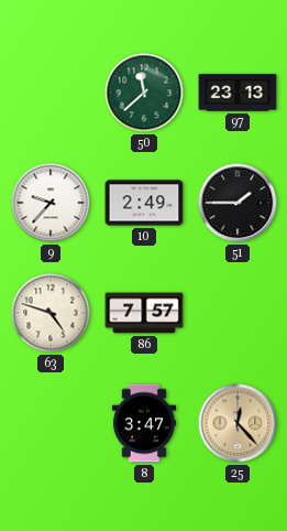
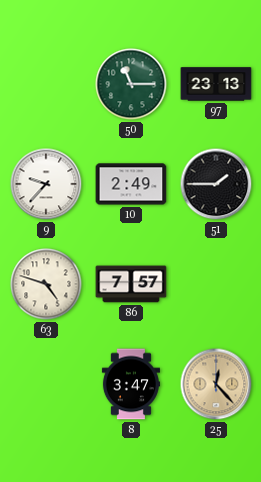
50: 11:38 -> 11:15 (131, 84)
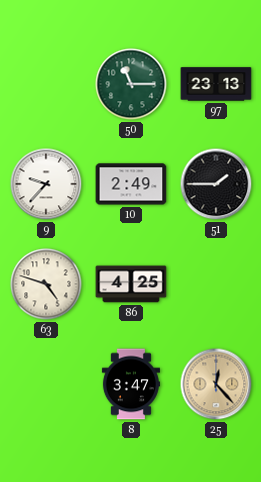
86: 7:57 -> 4:25 (131, 284)
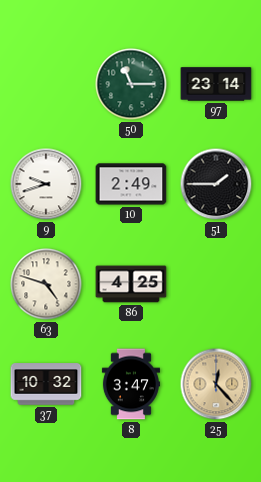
97: 23:13 -> 23:14 (216, 84)
9: 9:37 -> 9:42 (46, 184)
37: none -> 10:32 (46, 384)
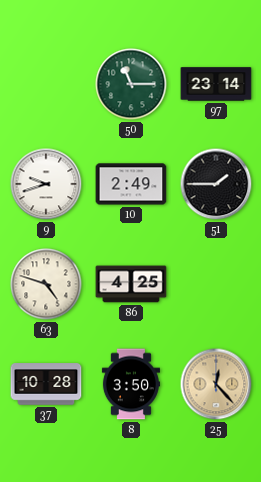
37: 10:32 -> 10:28 (46, 384)
8: 3:47 -> 3:50 (131, 384)
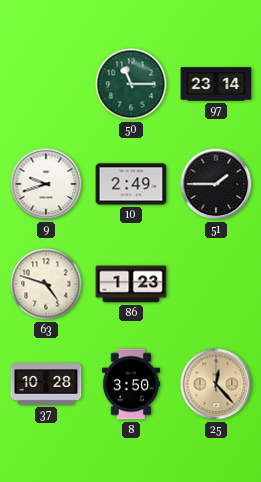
86: 4:25 -> 1:23 (131, 284)
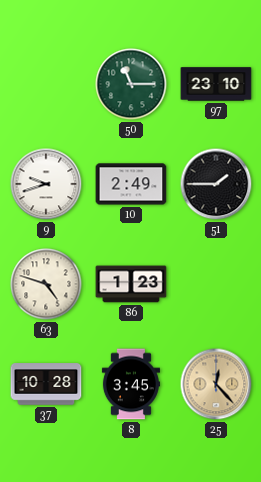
97: 23:14 -> 23:10 (216, 84)
8: 3:50 -> 3:45 (131, 384)
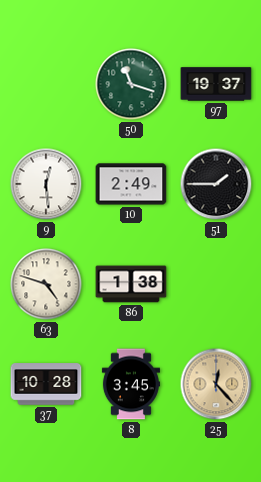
50: 11:15 -> 11:18 (131, 84)
97: 23:10 -> 19:37 (216, 84)
9: 9:42 -> 12:29 (46, 184)
86: 1:23 -> 1:38 (131, 284)
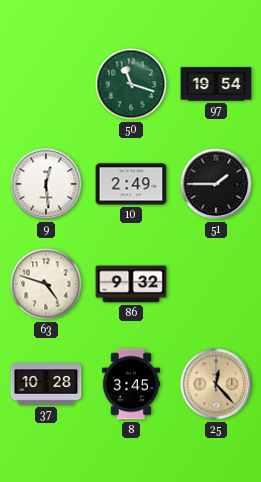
97: 19:37 -> 19:54 (216, 84)
86: 1:38 -> 9:32 (131, 284)
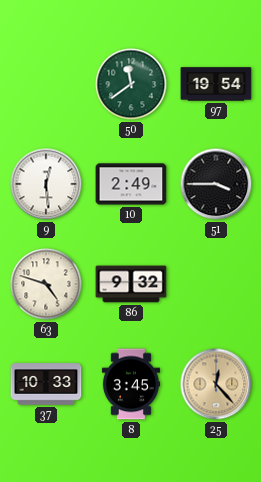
50: 11:18 -> 11:39 (131, 84)
51: 1:45 -> 3:45 (216, 184)
37: 10:28 -> 10:33 (46, 384)
